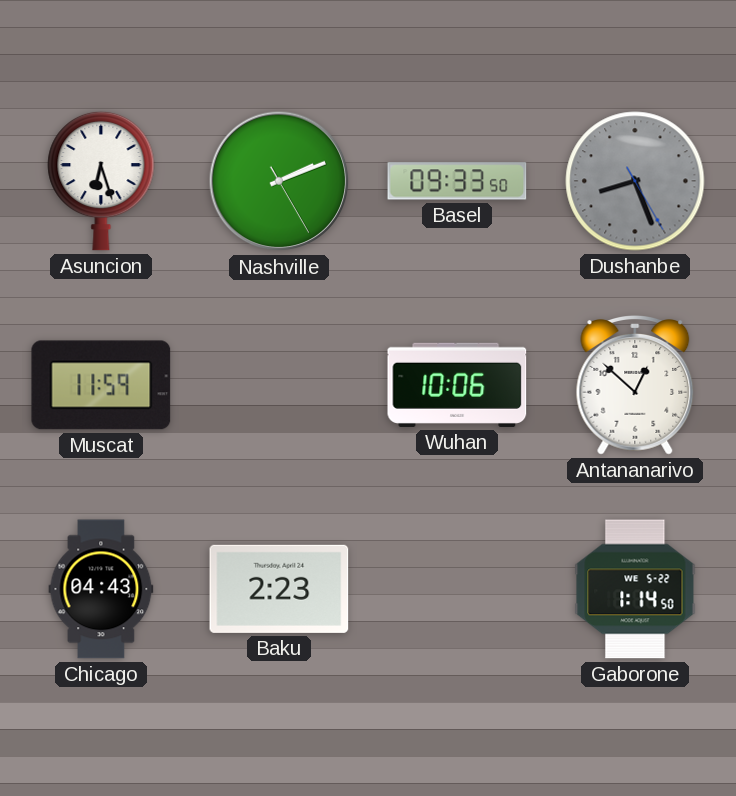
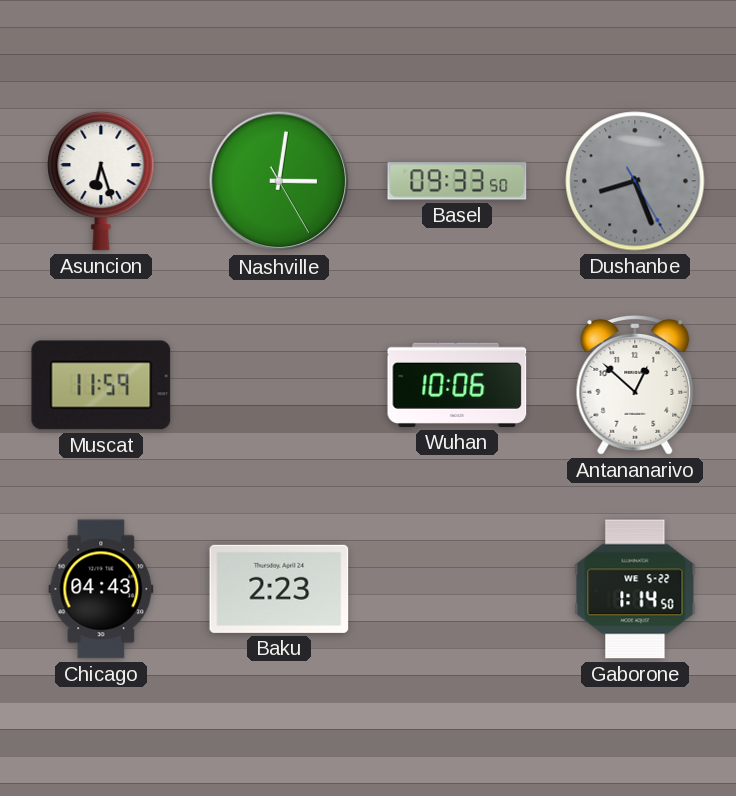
Nashville: 2:11 -> 3:01 (279, 181)
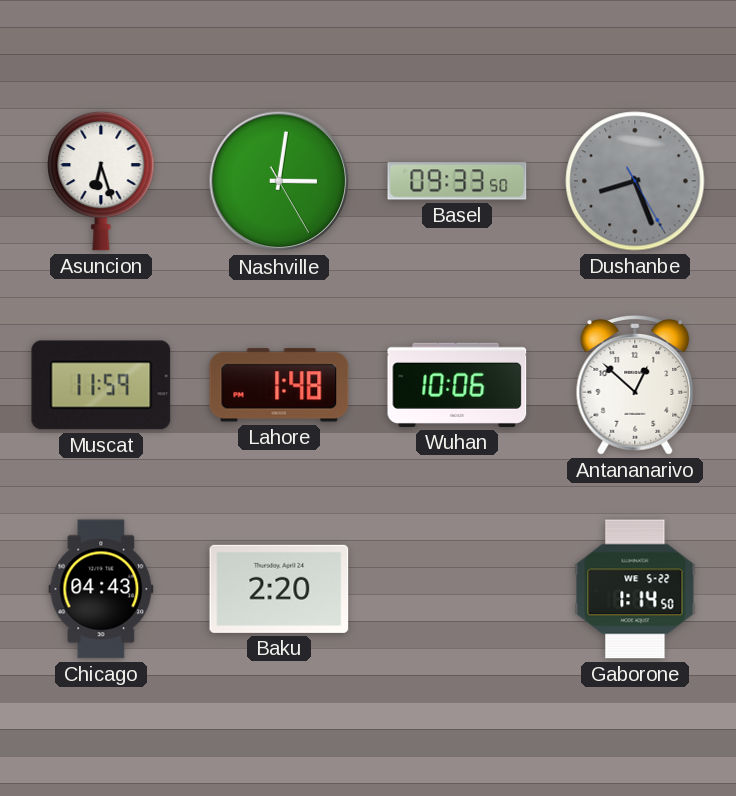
Lahore: none -> 1:48 (279, 385)
Baku: 2:23 -> 2:20 (279, 589)
